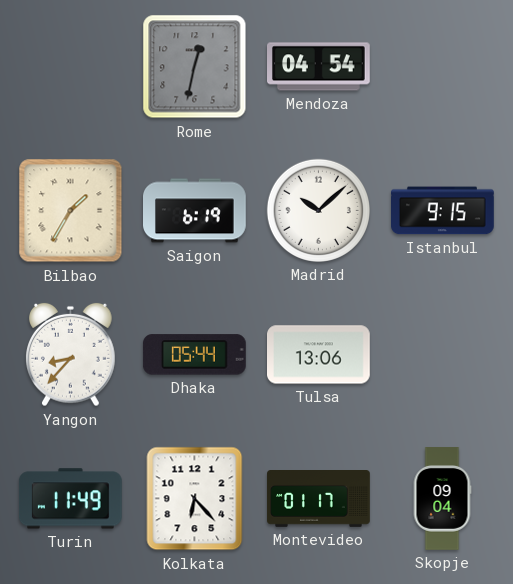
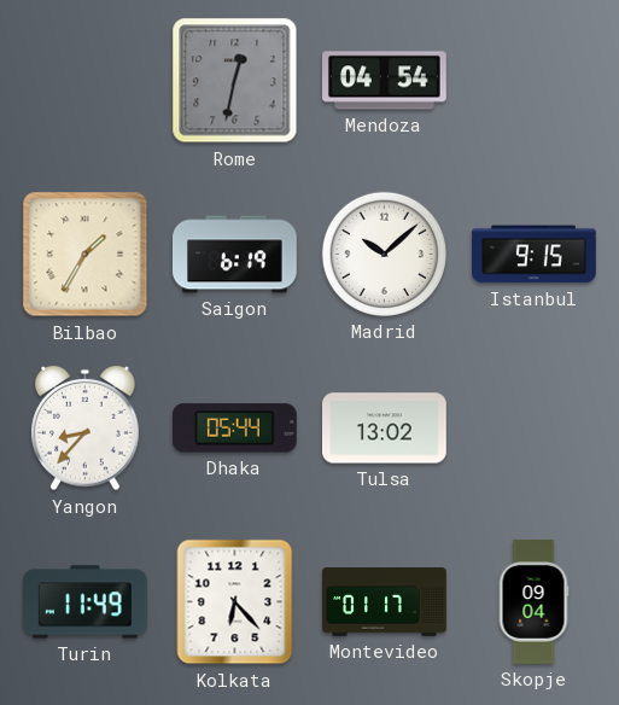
Tulsa: 13:06 -> 13:02 (385, 429)
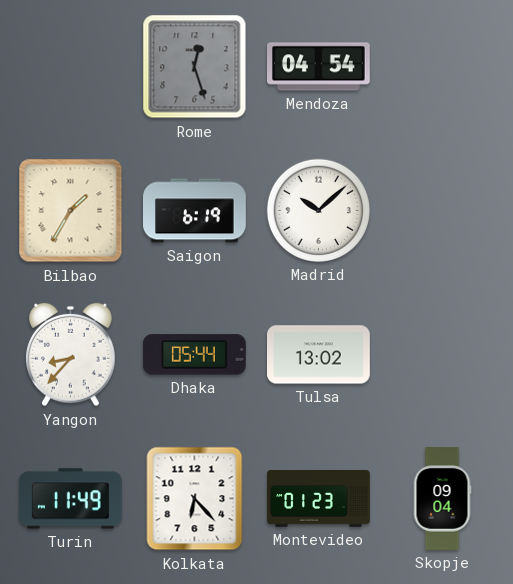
Rome: 12:32 -> 12:27 (195, 67)
Istanbul: 9:15 -> none (535, 255)
Montevideo: 01:17 -> 01:23 (319, 499)
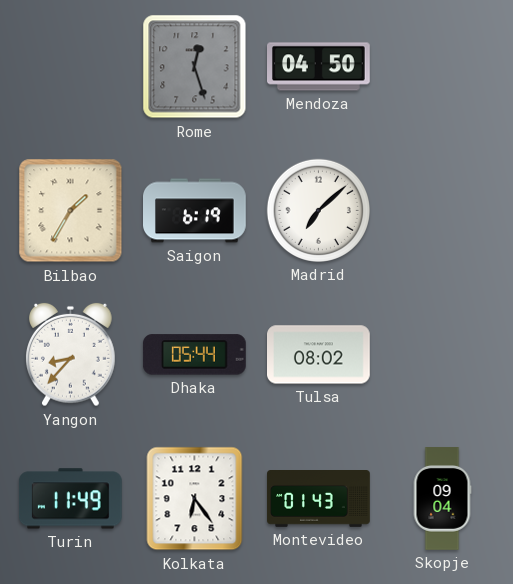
Mendoza: 04:54 -> 04:50 (319, 67)
Madrid: 10:08 -> 7:08 (318, 210)
Tulsa: 13:02 -> 08:02 (319, 355)
Kolkata: 6:23 -> 6:24 (195, 499)
Montevideo: 01:23 -> 01:43 (319, 499)
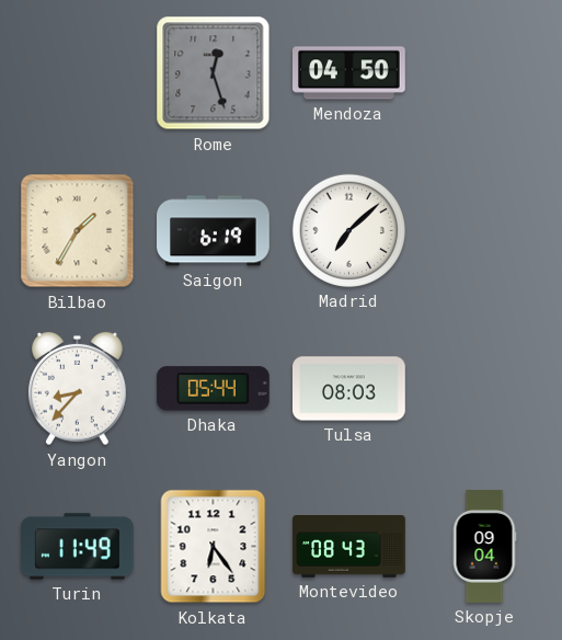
Tulsa: 08:02 -> 08:03 (349, 389)
Montevideo: 01:43 -> 08:43 (349, 547)
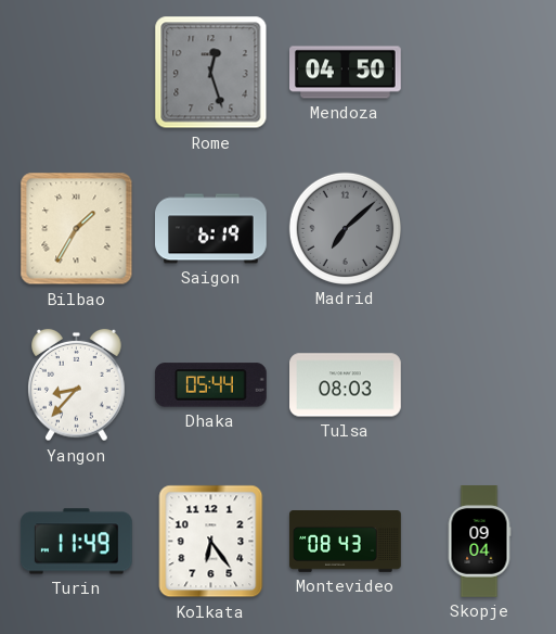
Madrid dial: white -> grey (345, 228)
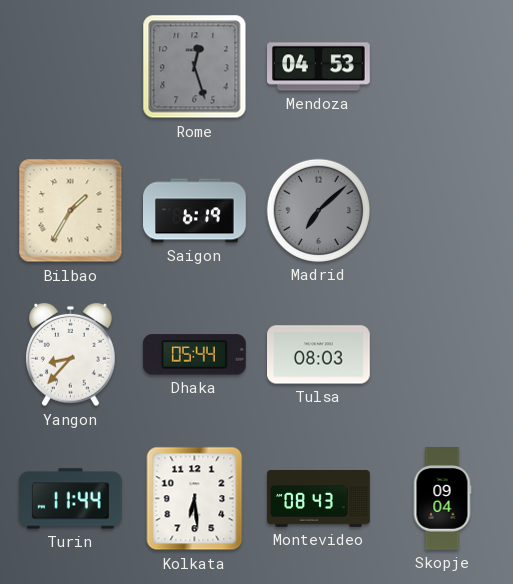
Mendoza: 04:50 -> 04:53 (319, 67)
Turin: 11:49 -> 11:44 (70, 499)
Kolkata: 6:24 -> 6:29 (195, 499)
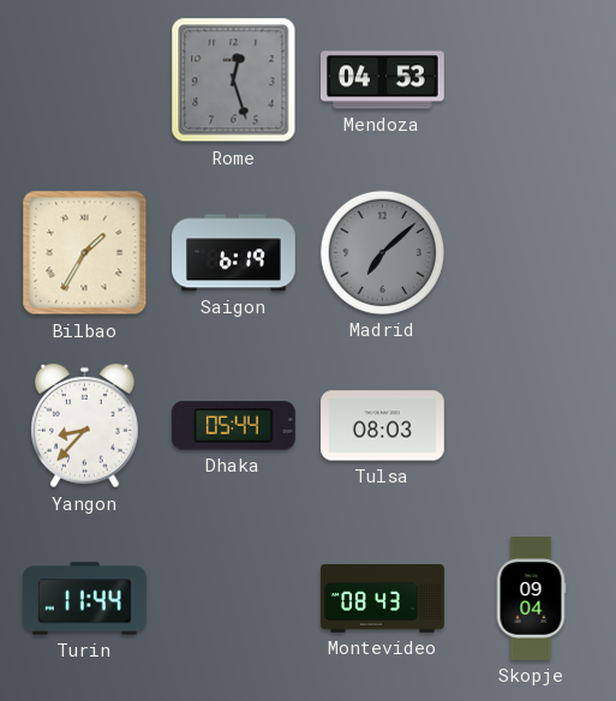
Kolkata: 6:29 -> none (195, 499)
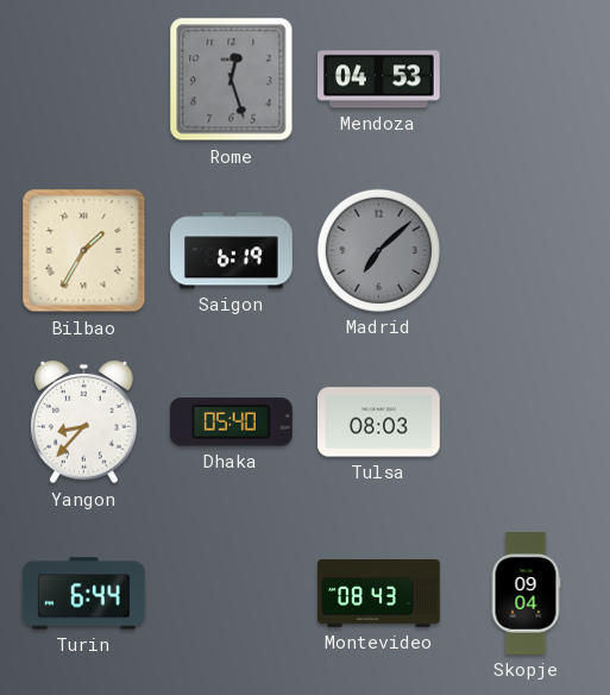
Dhaka: 05:44 -> 05:40 (231, 422)
Turin: 11:44 -> 6:44 (83, 594)
